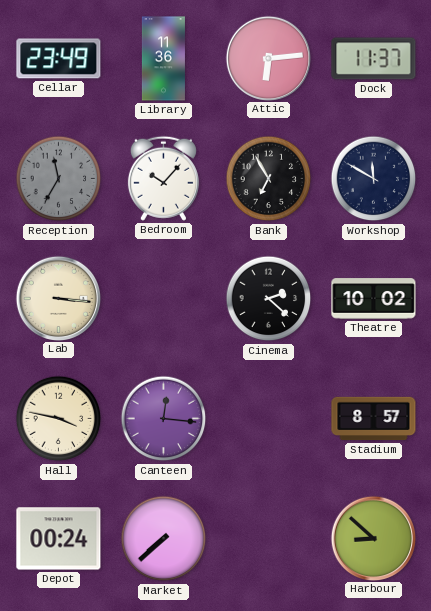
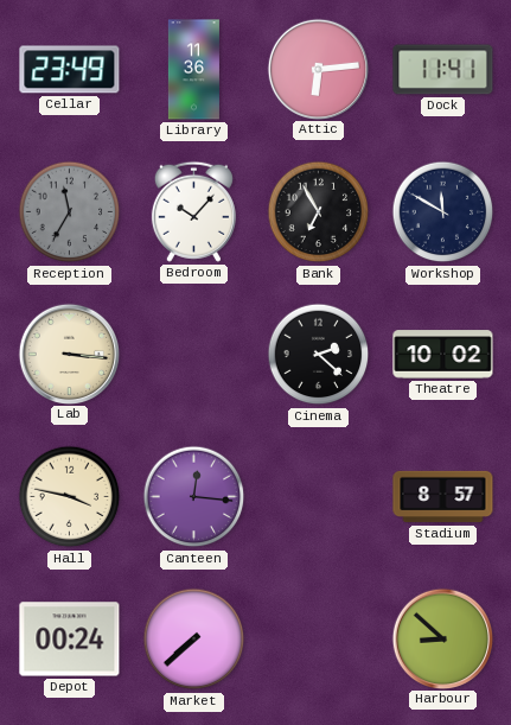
Dock: 11:37 -> 11:41 (443, 70)
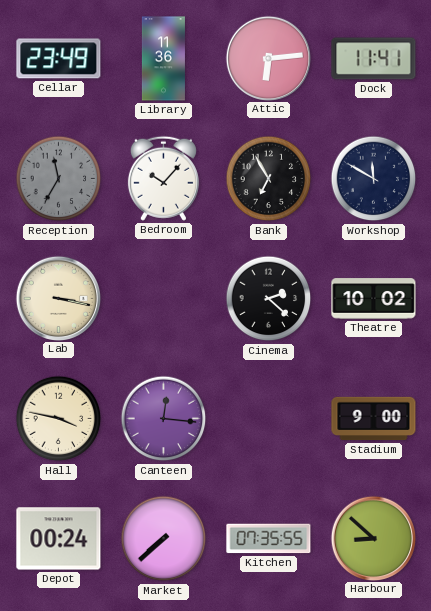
Lab: 3:16 -> 3:17 (58, 298)
Stadium: 8:57 -> 9:00 (374, 419)
Kitchen: none -> 07:35 (269, 539)
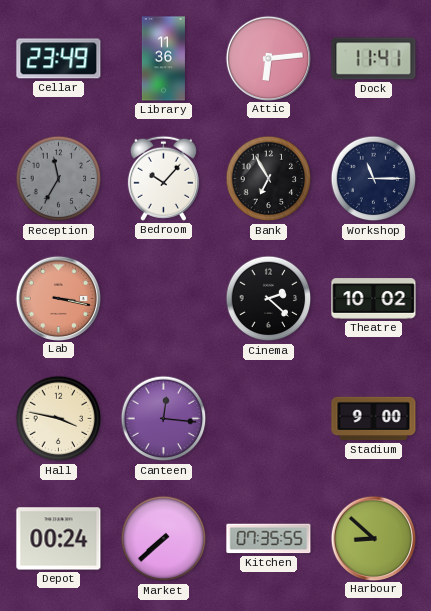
Workshop: 11:50 -> 11:15 (374, 179)
Lab dial: cream -> salmon (58, 298)
